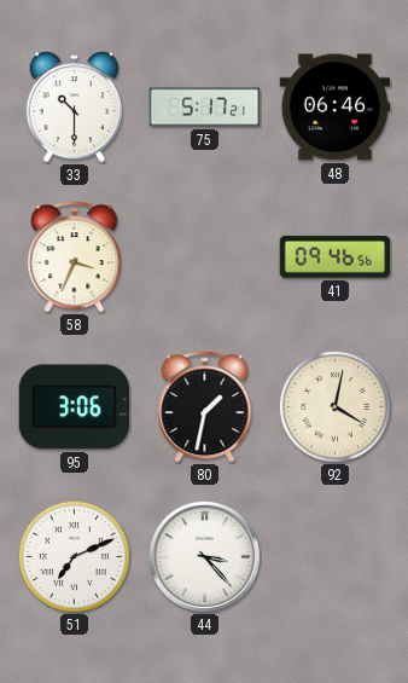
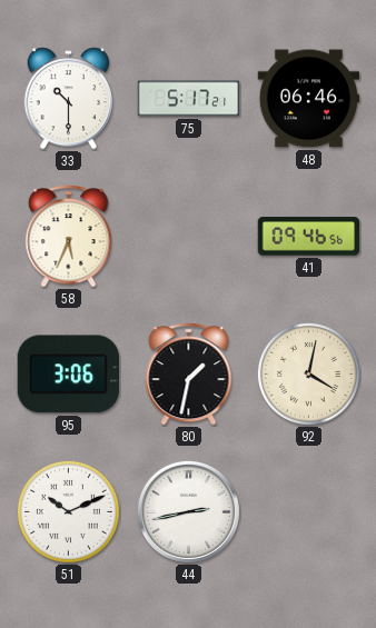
58: 3:34 -> 5:34 (69, 237)
51: 7:11 -> 10:11 (68, 511)
44: 3:23 -> 2:43 (188, 511)
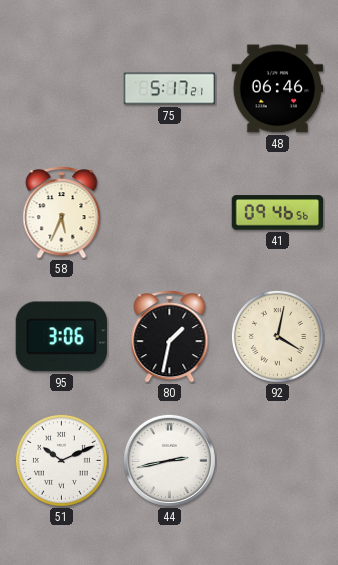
33: 10:30 -> none (69, 99)
